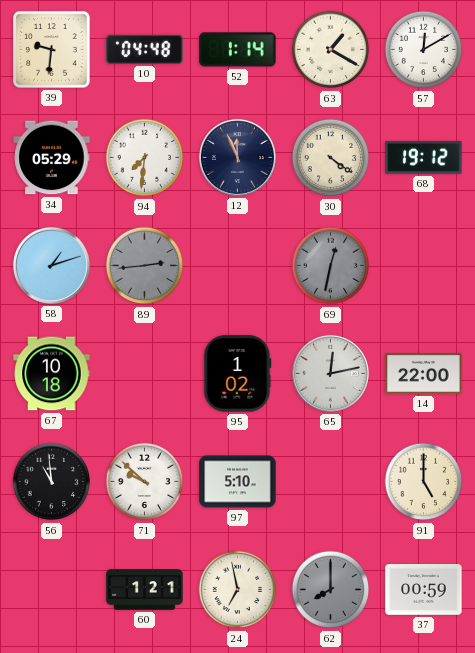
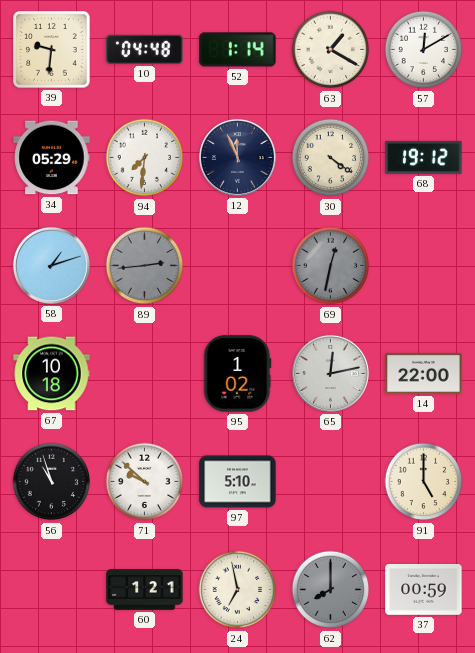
56: 10:59 -> 10:57 (52, 482)
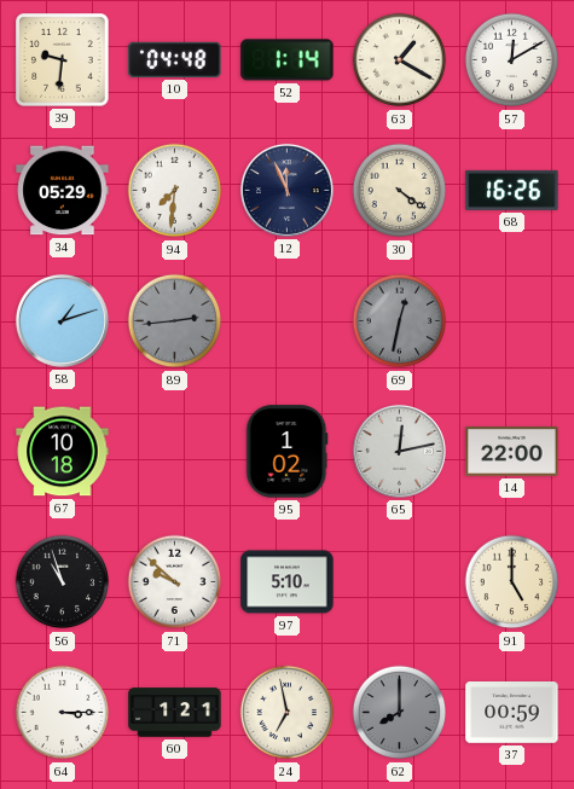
68: 19:12 -> 16:26 (512, 190)
64: none -> 3:15 (63, 713)
